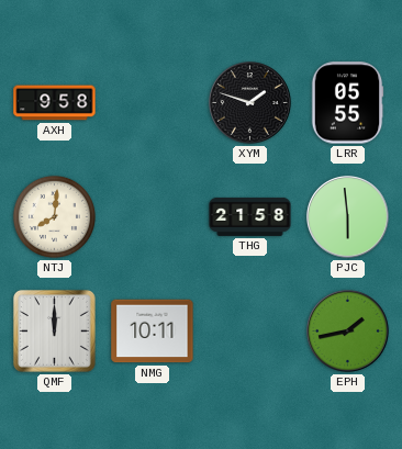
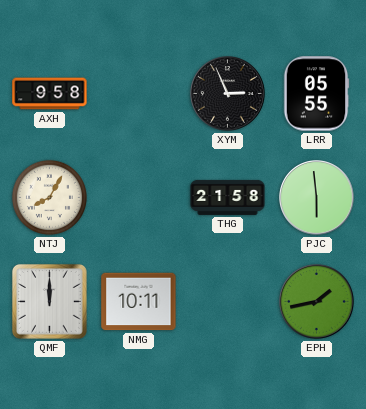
XYM: 1:48 -> 2:56 (228, 94)
NTJ: 8:01 -> 8:05 (49, 197)
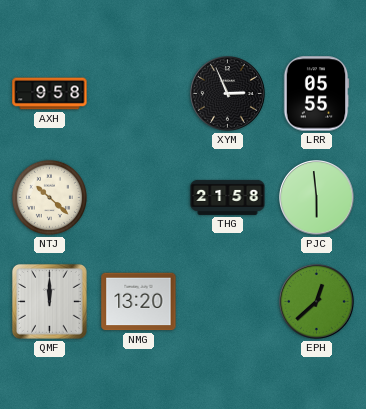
NTJ: 8:05 -> 10:22 (49, 197)
NMG: 10:11 -> 13:20 (139, 302)
EPH: 1:43 -> 12:38 (317, 302)
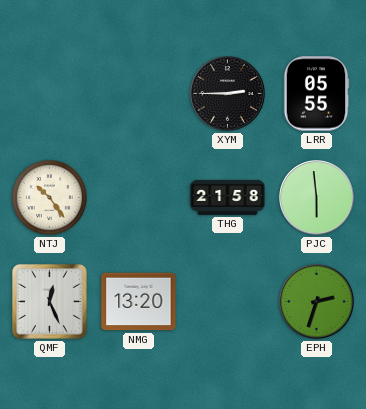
AXH: 9:58 -> none (50, 94)
XYM: 2:56 -> 2:45 (228, 94)
NTJ: 10:22 -> 10:24 (49, 197)
QMF: 12:00 -> 12:26 (49, 301)
EPH: 12:38 -> 2:33 (317, 302)
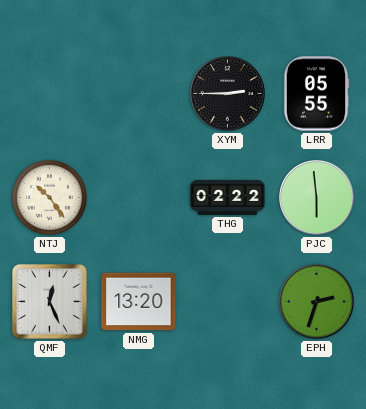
THG: 21:58 -> 02:22 (228, 197)
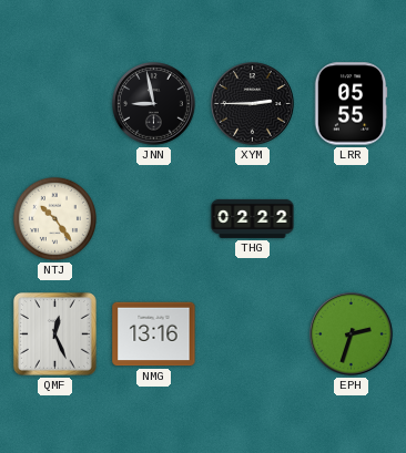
JNN: none -> 8:58 (154, 104)
PJC: 5:59 -> none (317, 198)
NMG: 13:20 -> 13:16 (154, 334)
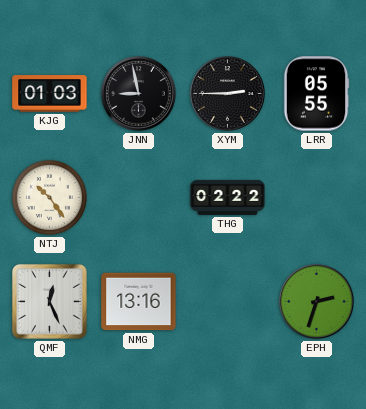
KJG: none -> 01:03 (50, 94)
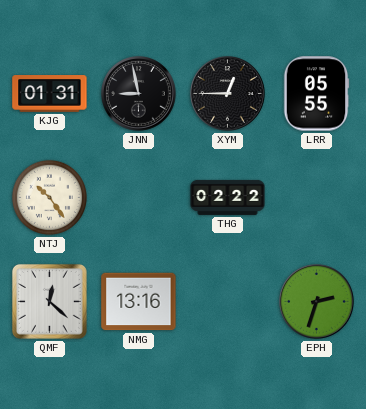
KJG: 01:03 -> 01:31 (50, 94)
XYM: 2:45 -> 12:45 (228, 94)
QMF: 12:26 -> 12:22 (49, 301)
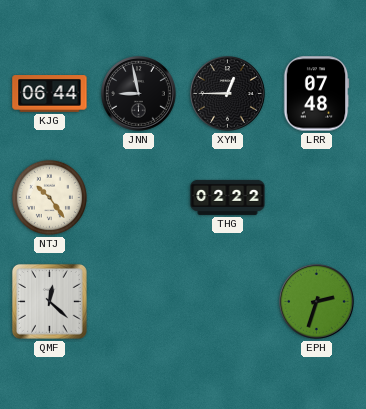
KJG: 01:31 -> 06:44 (50, 94)
LRR: 05:55 -> 07:48 (316, 94)
NMG: 13:16 -> none (139, 302)
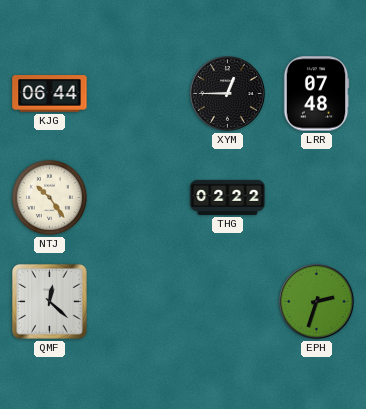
JNN: 8:58 -> none (139, 94)
